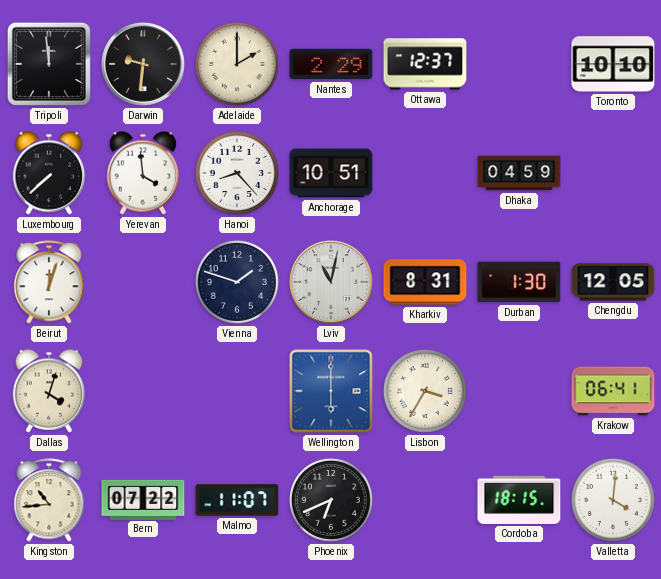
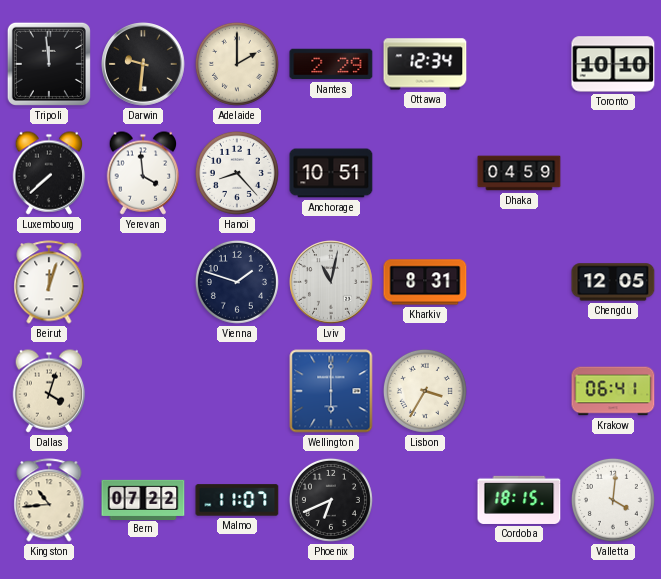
Ottawa: 12:37 -> 12:34 (425, 64)
Durban: 1:30 -> none (519, 282)
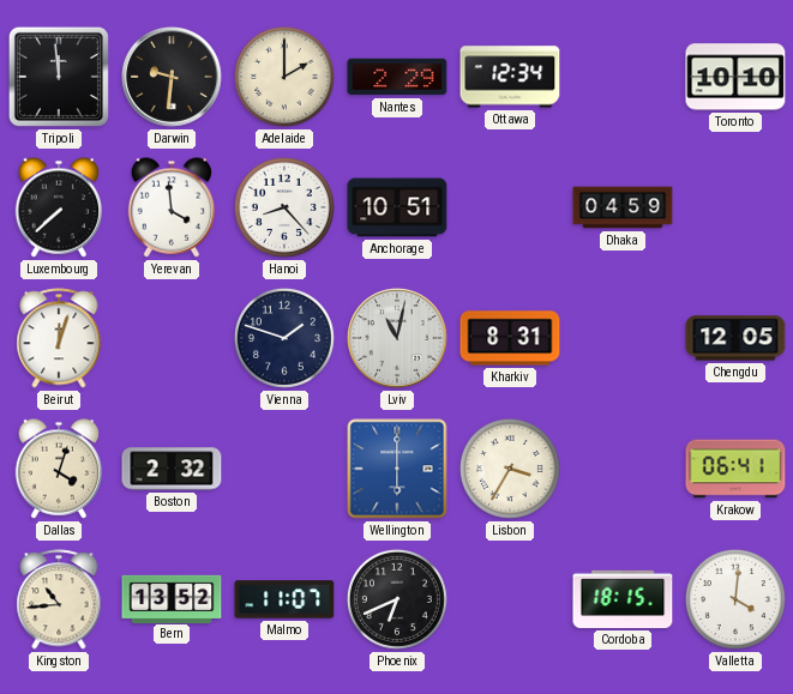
Boston: none -> 2:32 (172, 469)
Bern: 07:22 -> 13:52 (172, 598)
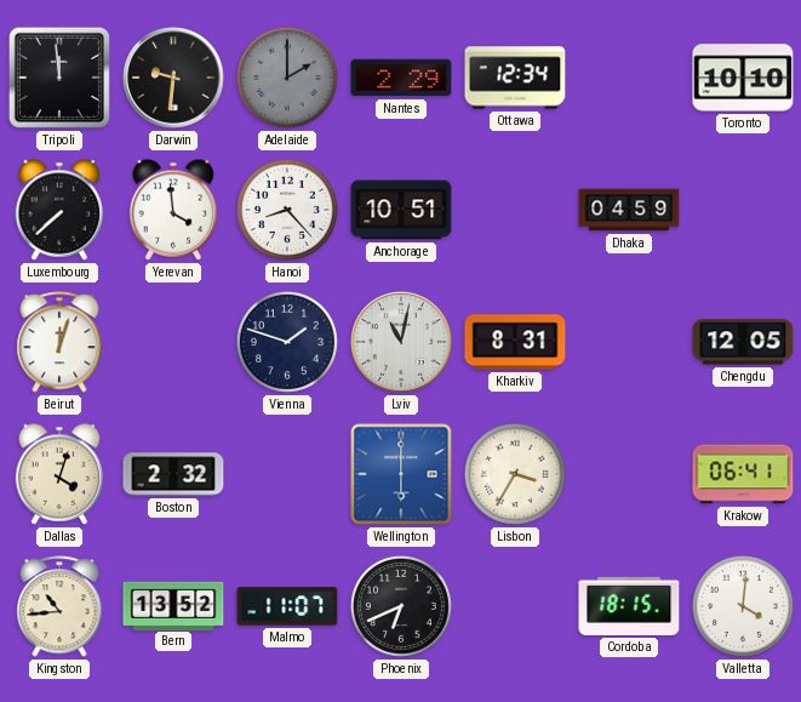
Adelaide dial: cream -> grey (287, 78)
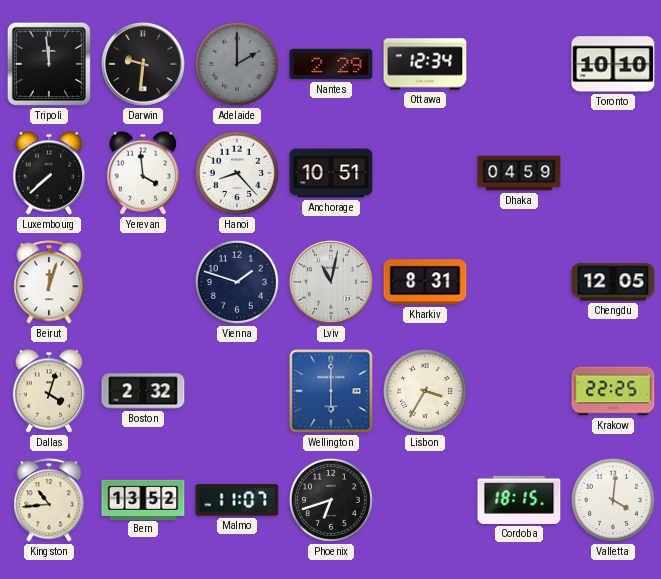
Krakow: 06:41 -> 22:25 (613, 391)
Phoenix: 6:41 -> 6:42 (331, 500)
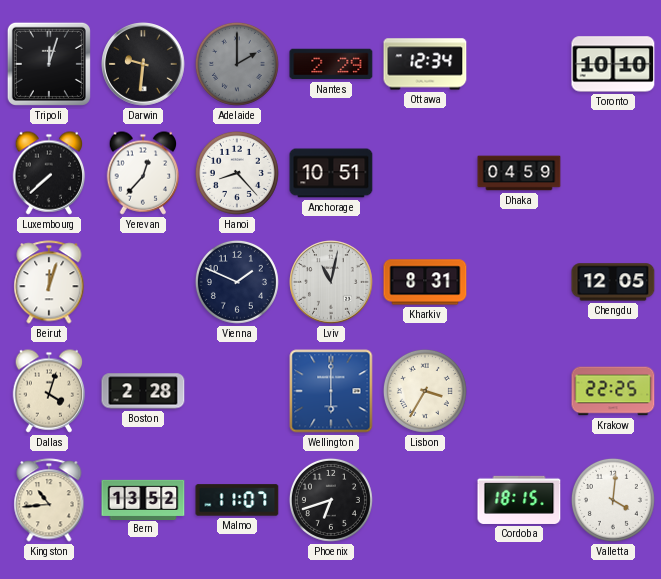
Tripoli: 11:59 -> 12:03 (49, 64)
Yerevan: 3:59 -> 12:37 (143, 173)
Vienna: 1:48 -> 1:49 (237, 282)
Boston: 2:32 -> 2:28 (143, 391)
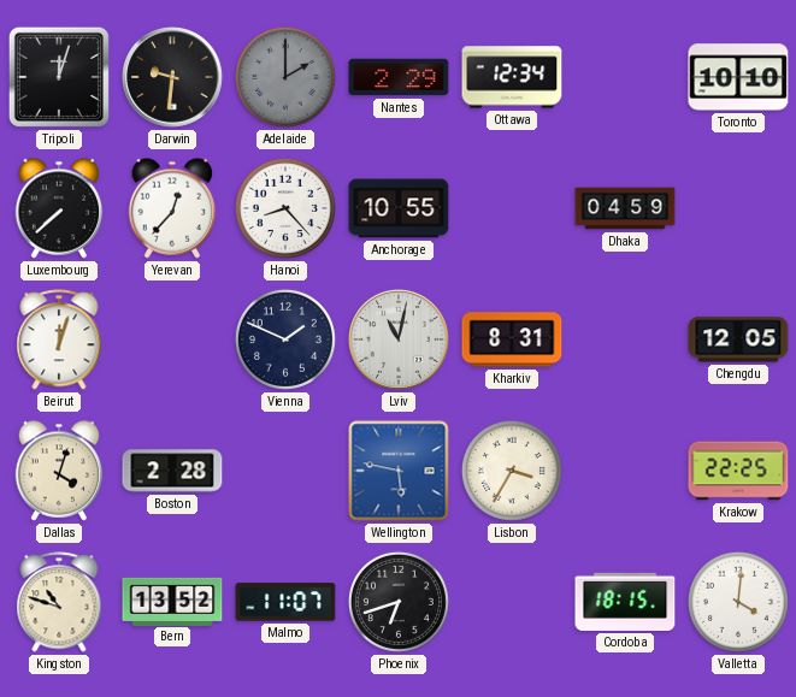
Anchorage: 10:51 -> 10:55 (399, 208)
Wellington: 6:00 -> 5:47 (399, 471)
Kingston: 10:44 -> 10:48 (59, 602)
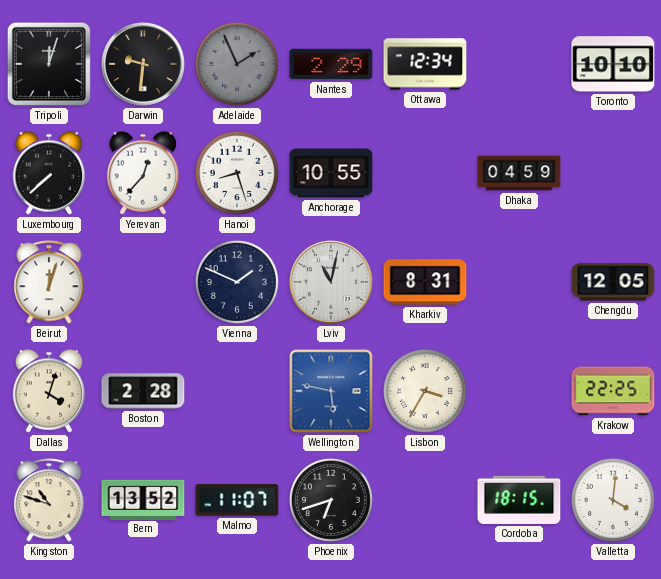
Adelaide: 2:00 -> 1:56 (237, 64)
Hanoi: 8:23 -> 8:27 (237, 173)
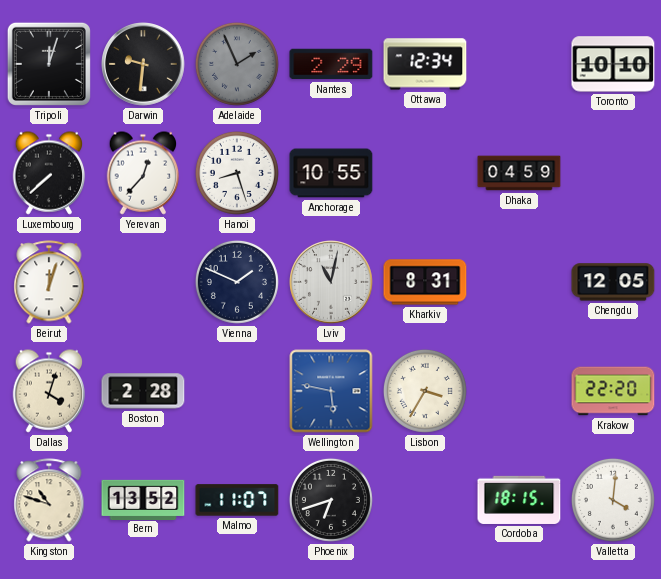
Krakow: 22:25 -> 22:20 (613, 391)
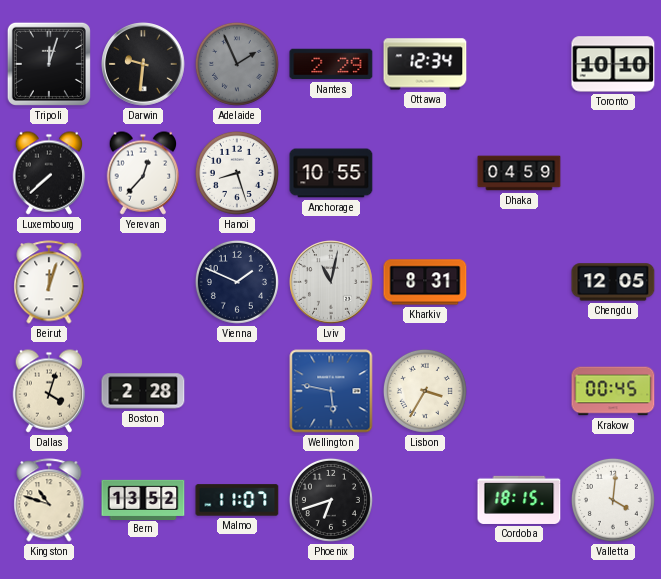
Krakow: 22:20 -> 00:45 (613, 391)
